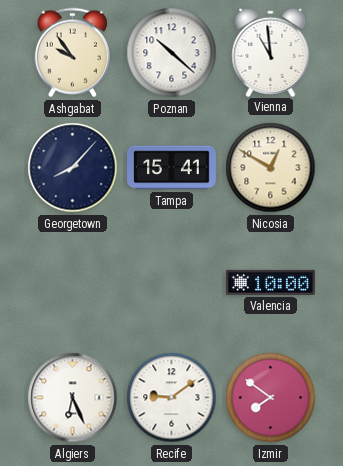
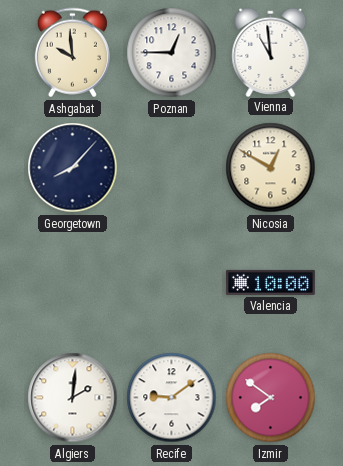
Ashgabat: 9:54 -> 9:59 (72, 53)
Poznan: 10:22 -> 12:45 (172, 53)
Tampa: 15:41 -> none (172, 168)
Algiers: 6:26 -> 2:01 (73, 398)
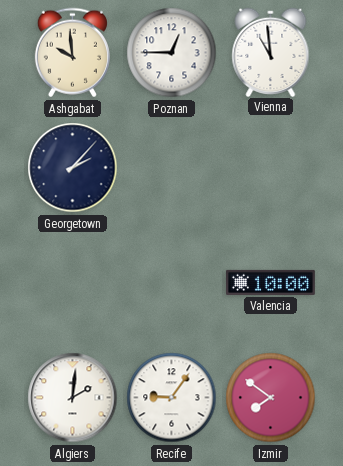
Georgetown: 8:07 -> 2:07 (73, 168)
Nicosia: 12:50 -> none (271, 168)
Recife: 9:09 -> 9:06 (172, 398)
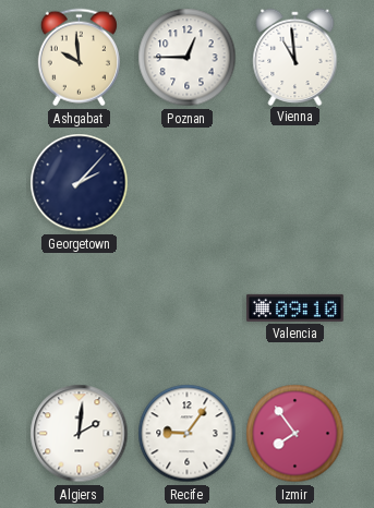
Valencia: 10:00 -> 09:10 (295, 307)
Izmir: 7:51 -> 7:54 (295, 434)
